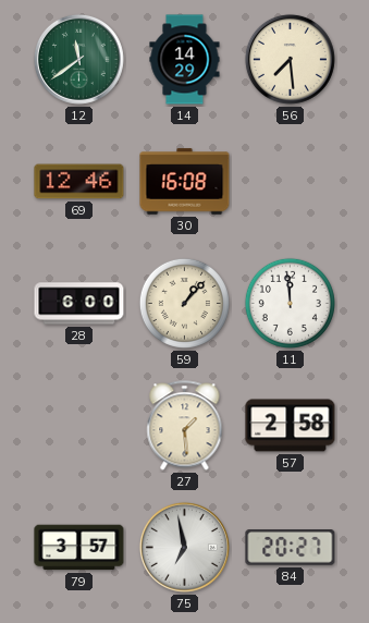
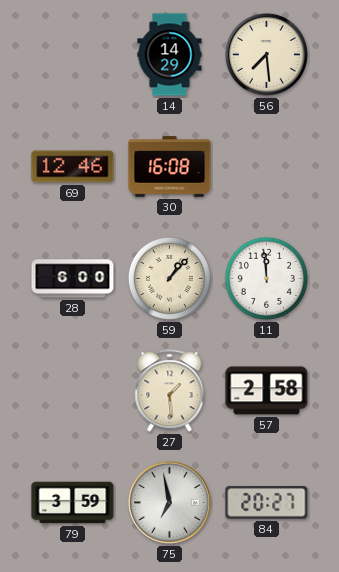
12: 11:39 -> none (78, 59)
79: 3:57 -> 3:59 (73, 503)
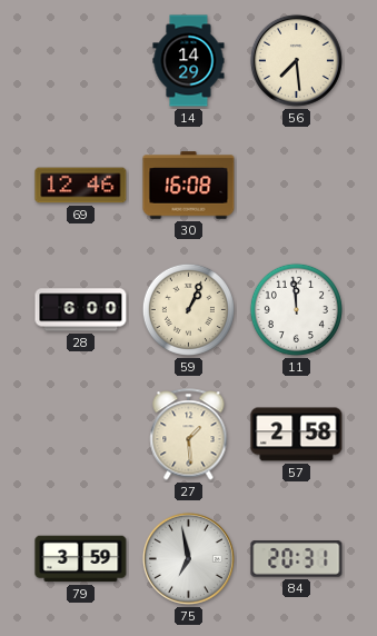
59: 1:07 -> 1:04 (188, 309)
84: 20:27 -> 20:31 (297, 559)
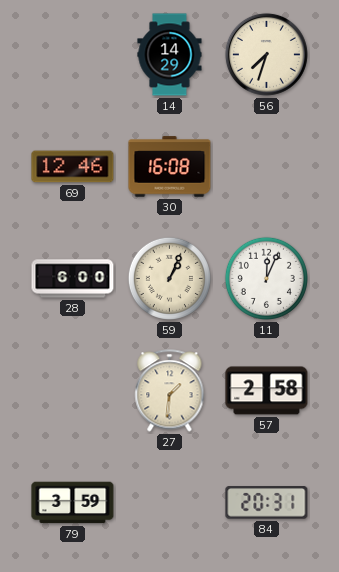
56: 7:29 -> 7:33 (266, 54)
11: 11:59 -> 12:04 (266, 278)
27: 1:29 -> 1:31 (170, 391)
75: 6:58 -> none (188, 558)
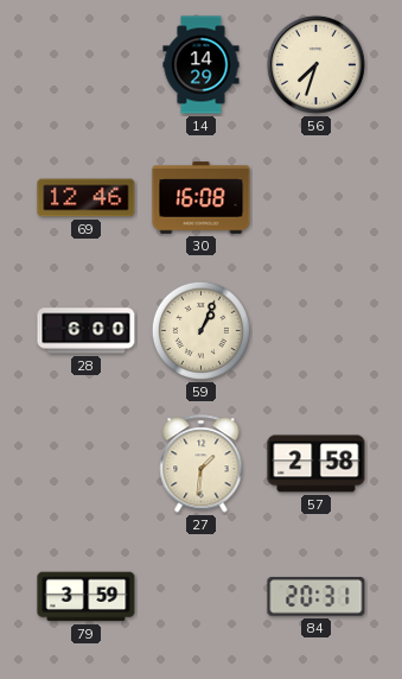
11: 12:04 -> none (266, 278)
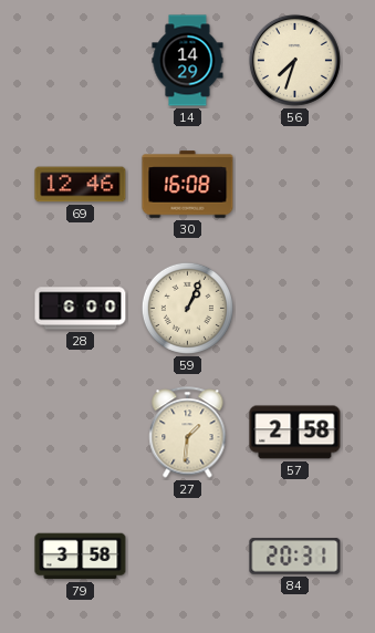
79: 3:59 -> 3:58 (81, 557)
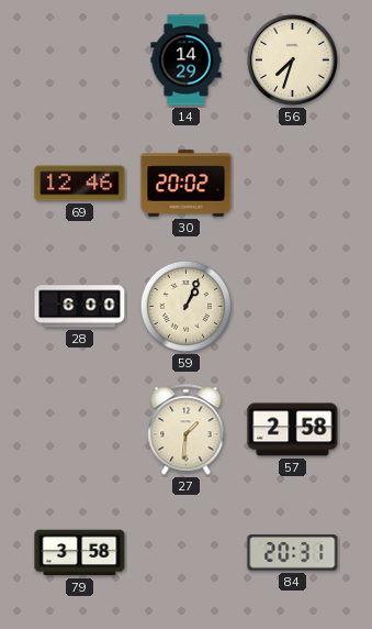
30: 16:08 -> 20:02 (187, 184)
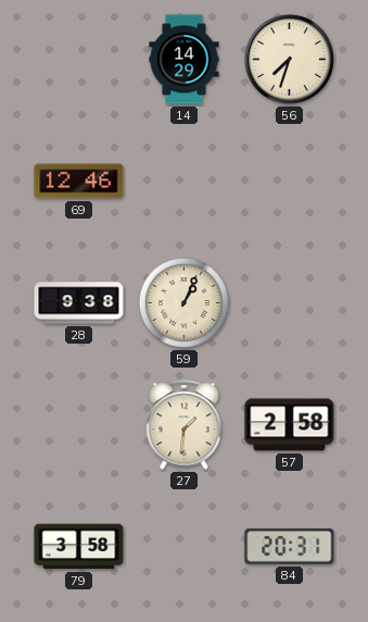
30: 20:02 -> none (187, 184)
28: 6:00 -> 9:38 (79, 303)
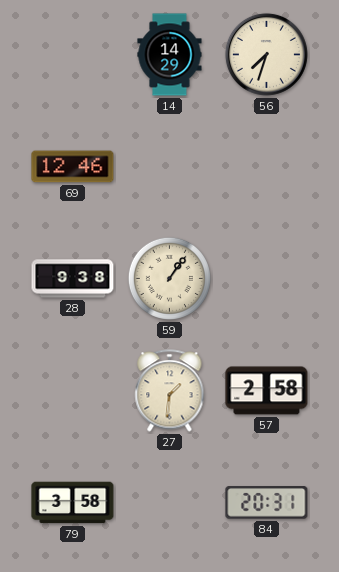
59: 1:04 -> 1:06 (169, 278)
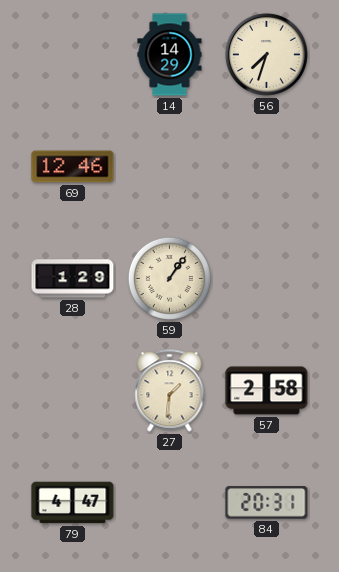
28: 9:38 -> 1:29 (73, 279)
79: 3:58 -> 4:47 (73, 503)
